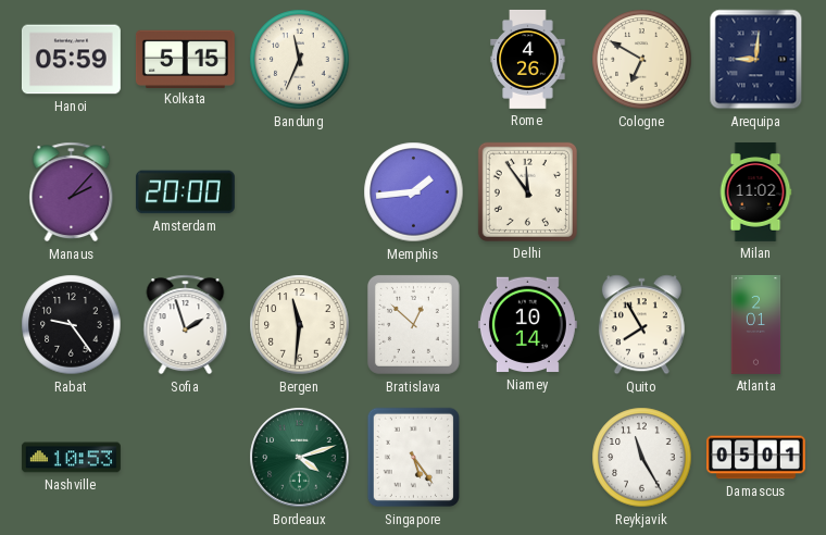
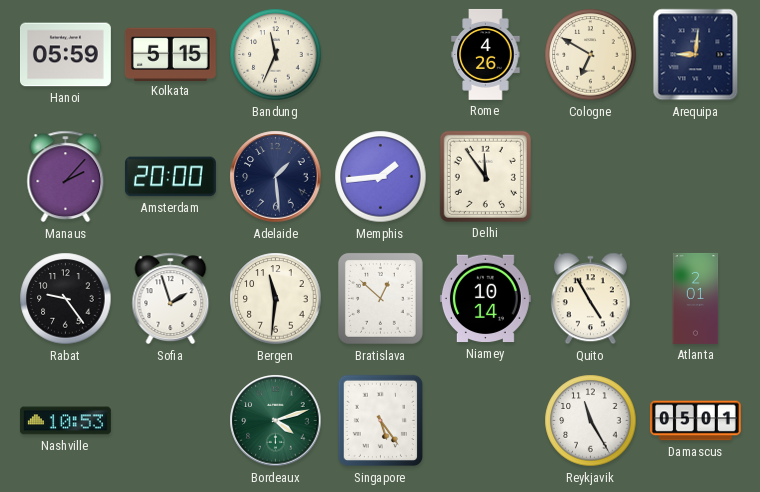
Adelaide: none -> 1:29 (276, 177)
Milan: 11:02 -> none (755, 191)
Quito: 7:55 -> 4:55 (590, 299)
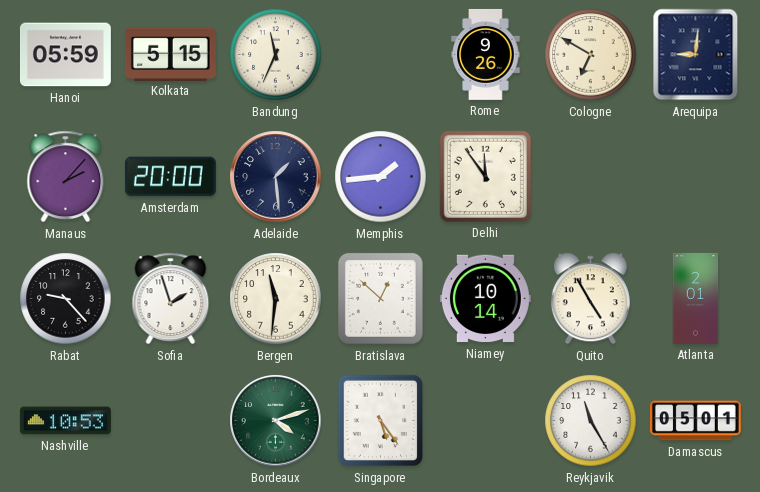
Rome: 4:26 -> 9:26 (486, 54)
Rabat: 9:24 -> 9:23 (66, 299)
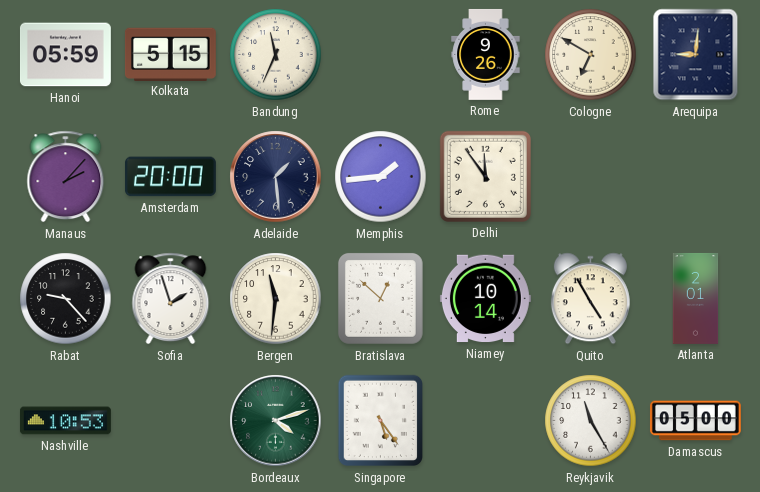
Damascus: 05:01 -> 05:00 (695, 421)
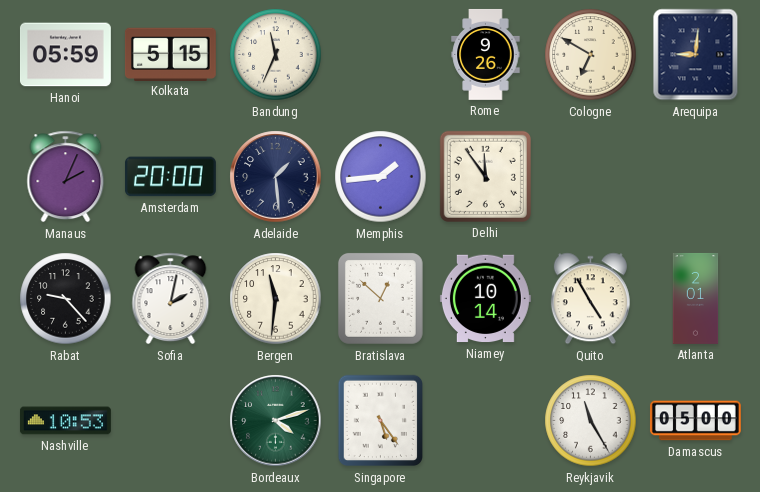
Manaus: 2:07 -> 2:04 (66, 177)
Sofia: 1:57 -> 2:02 (171, 299)
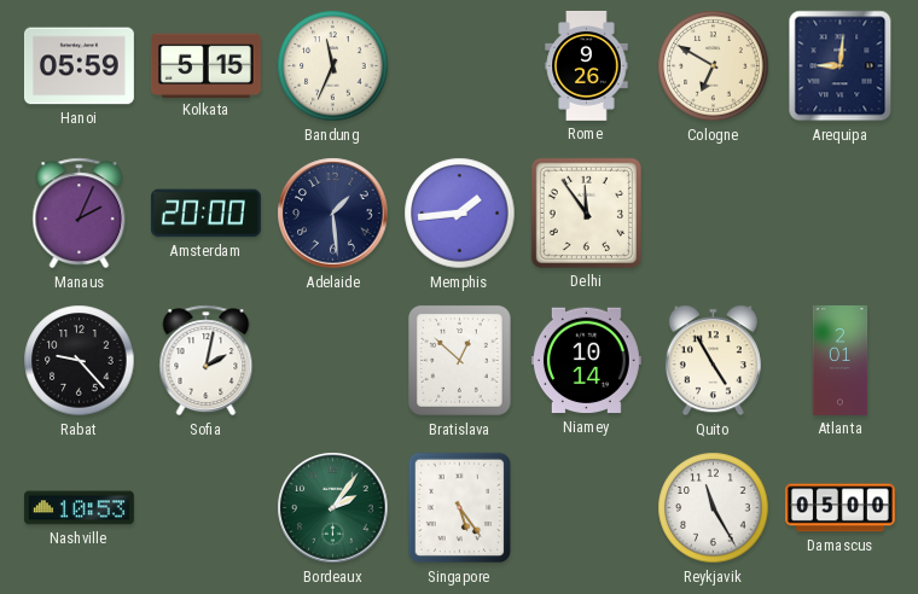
Bergen: 11:31 -> none (276, 299)
Bordeaux: 4:12 -> 2:06 (333, 508)
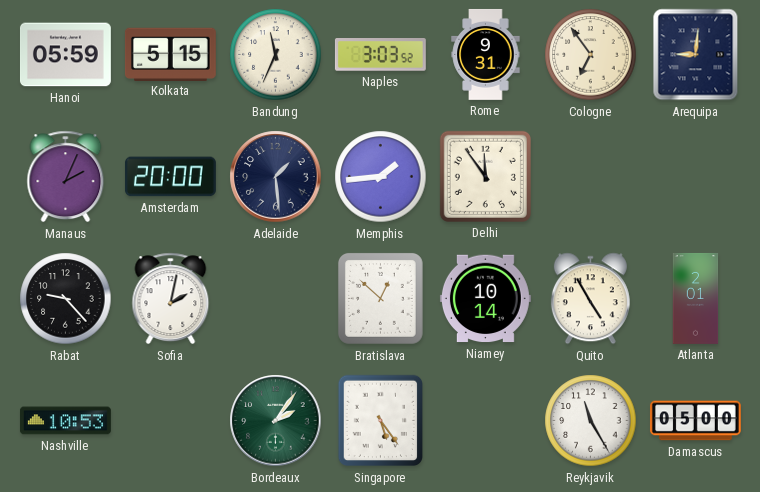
Naples: none -> 3:03 (380, 55)
Rome: 9:26 -> 9:31 (486, 54)
Cologne: 6:50 -> 6:54 (591, 55)
